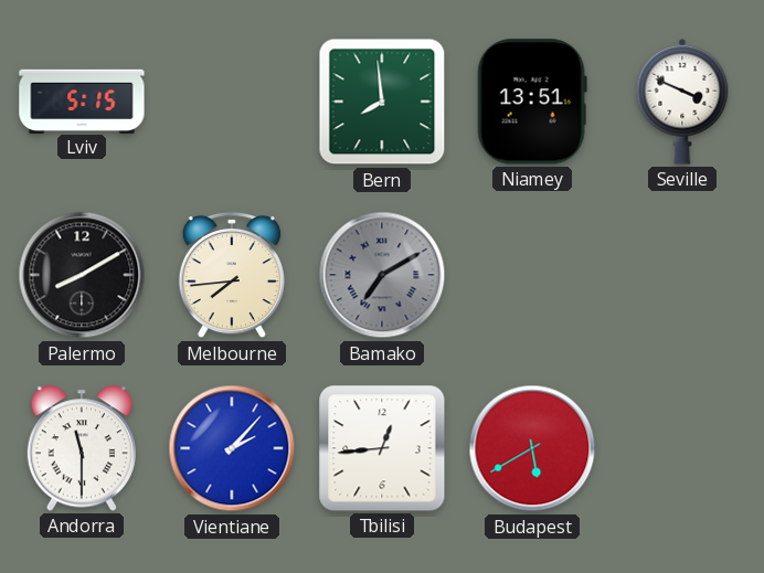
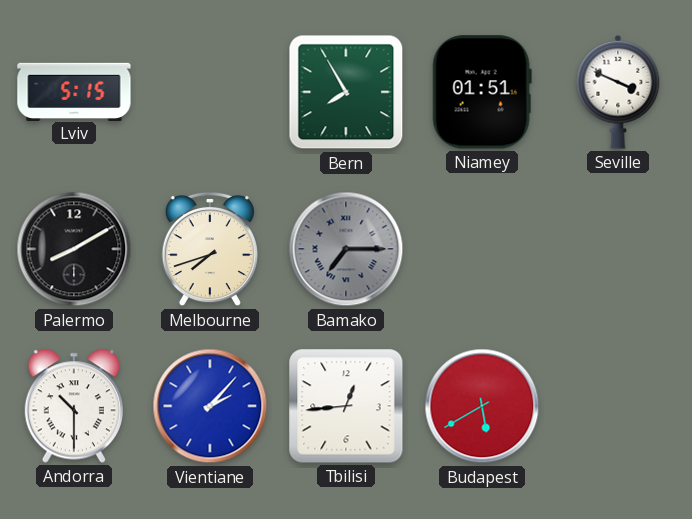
Bern: 7:59 -> 7:55 (346, 92)
Niamey: 13:51 -> 01:51 (482, 92)
Melbourne: 7:44 -> 7:42 (210, 249)
Bamako: 7:10 -> 7:15 (346, 249)
Andorra: 11:30 -> 10:30 (74, 406)
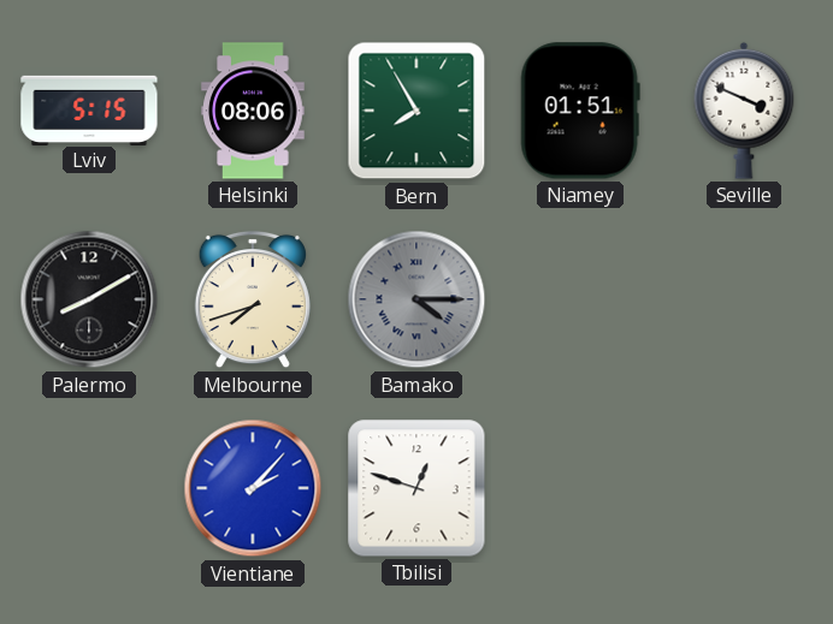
Helsinki: none -> 08:06 (253, 111)
Bamako: 7:15 -> 4:15 (416, 299)
Andorra: 10:30 -> none (74, 406)
Tbilisi: 12:44 -> 12:48 (416, 488)
Budapest: 5:40 -> none (482, 406)
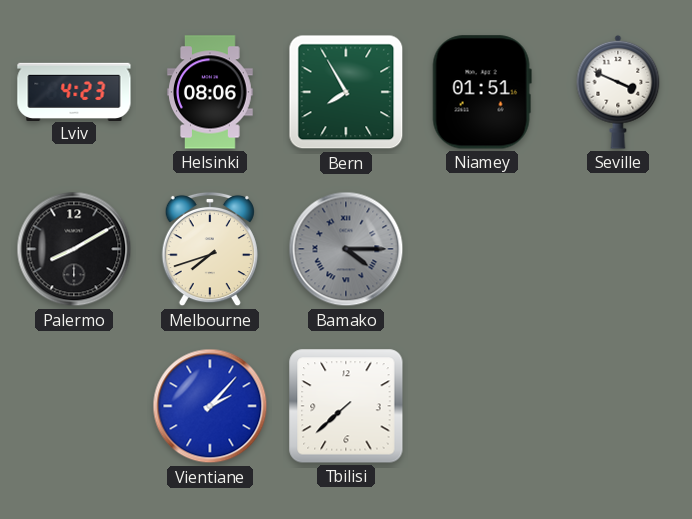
Lviv: 5:15 -> 4:23 (74, 91)
Tbilisi: 12:48 -> 7:38 (346, 406)
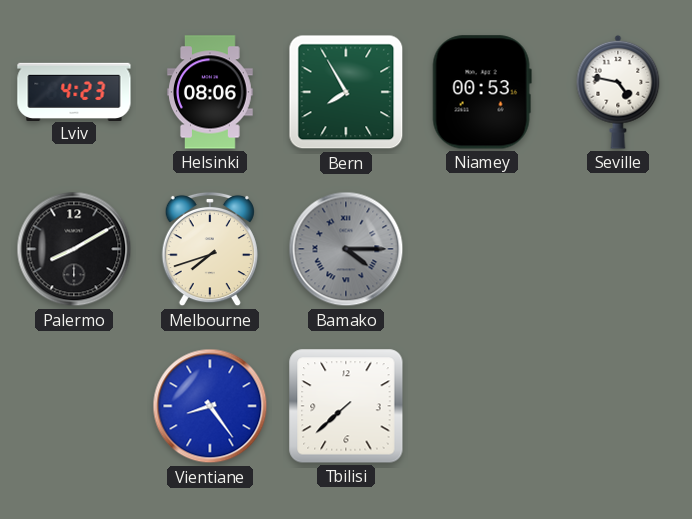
Niamey: 01:51 -> 00:53 (482, 92)
Seville: 3:49 -> 4:47 (618, 92)
Vientiane: 2:07 -> 8:24 (210, 406)
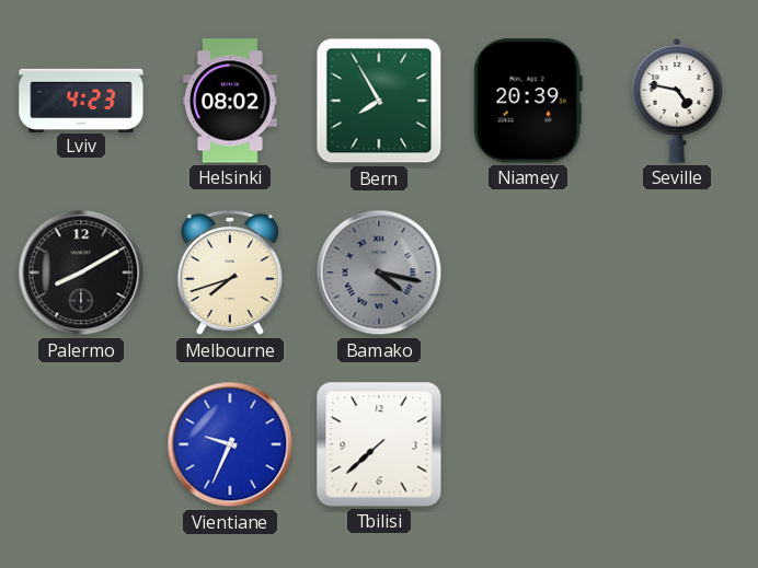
Helsinki: 08:06 -> 08:02 (230, 101)
Niamey: 00:53 -> 20:39 (528, 101)
Bamako: 4:15 -> 4:17 (379, 273)
Vientiane: 8:24 -> 9:34 (230, 444)
